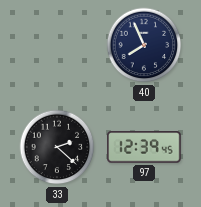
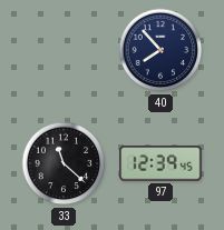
40: 7:56 -> 7:53 (160, 50)
33: 2:22 -> 11:22 (64, 163)
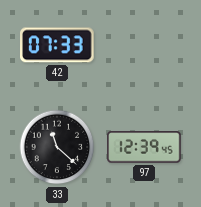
42: none -> 07:33 (57, 45)
40: 7:53 -> none (160, 50)
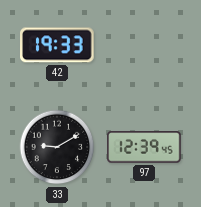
42: 07:33 -> 19:33 (57, 45)
33: 11:22 -> 9:10 (57, 147)
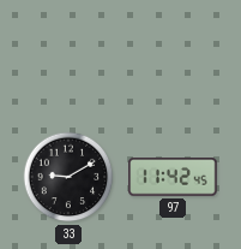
42: 19:33 -> none (57, 45)
97: 12:39 -> 11:42 (173, 177)
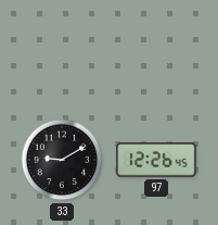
97: 11:42 -> 12:26 (156, 160)
